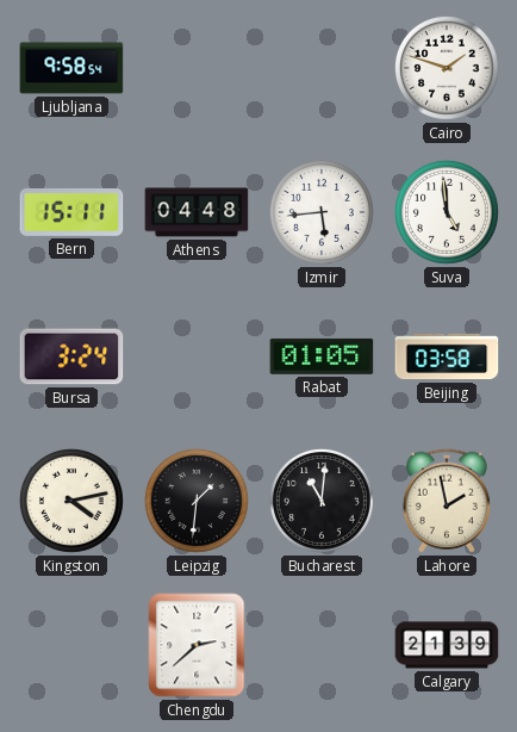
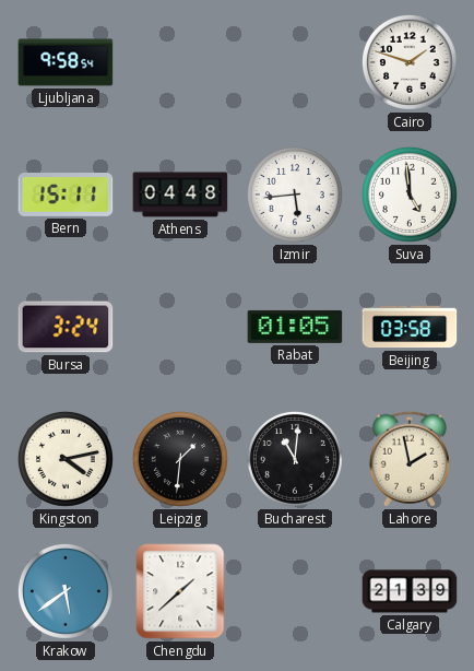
Krakow: none -> 5:39 (66, 591)
Chengdu: 2:38 -> 1:38 (180, 591)
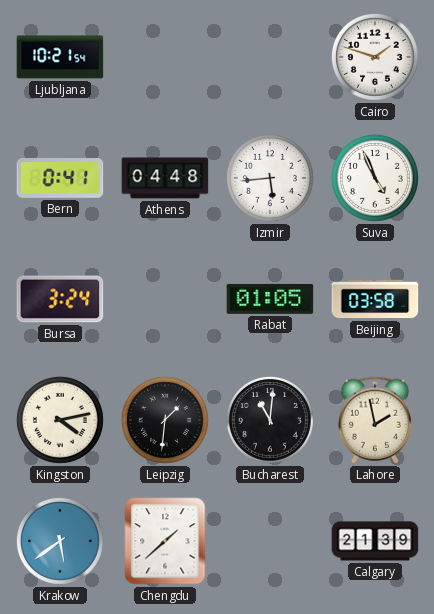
Ljubljana: 9:58 -> 10:21 (60, 57)
Bern: 15:11 -> 0:41 (60, 179)
Suva: 4:59 -> 4:56 (375, 178)
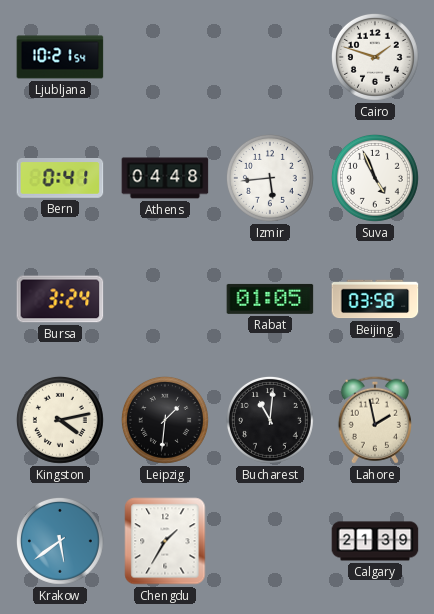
Chengdu: 1:38 -> 1:35 (165, 541)
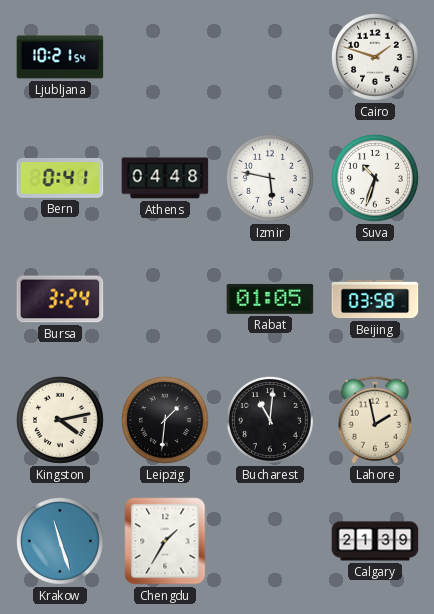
Izmir: 5:44 -> 5:47 (270, 178)
Suva: 4:56 -> 10:33 (375, 178)
Krakow: 5:39 -> 11:27 (60, 541)
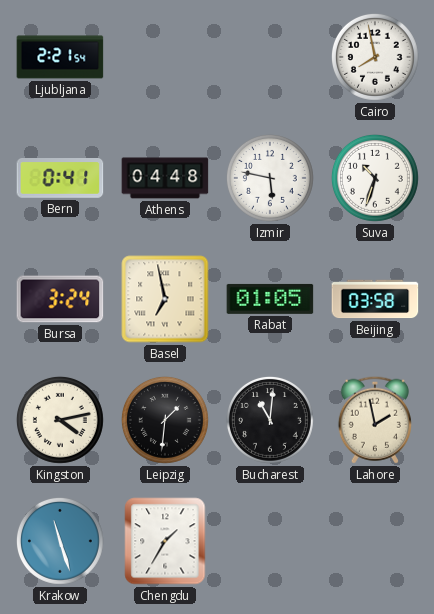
Ljubljana: 10:21 -> 2:21 (60, 57)
Cairo: 1:48 -> 7:58 (375, 57)
Basel: none -> 6:58 (165, 299)
Calgary: 21:39 -> none (375, 541)
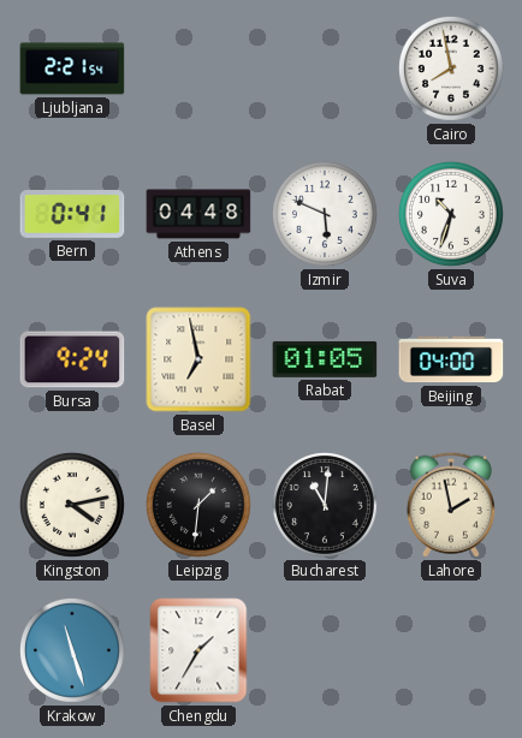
Izmir: 5:47 -> 5:49 (325, 214)
Bursa: 3:24 -> 9:24 (72, 359)
Beijing: 03:58 -> 04:00 (451, 359)
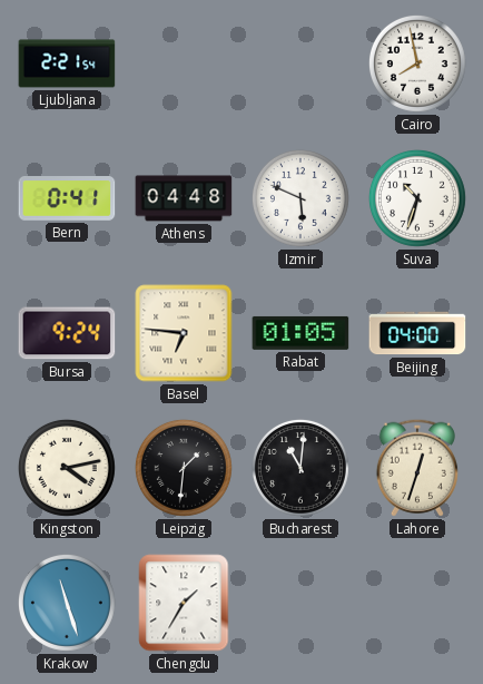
Basel: 6:58 -> 6:46 (184, 333)
Lahore: 1:58 -> 12:33 (417, 468)
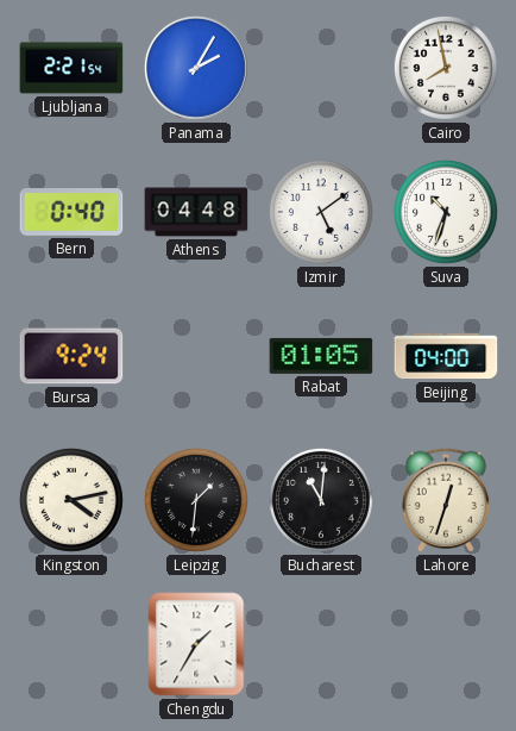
Panama: none -> 2:05 (197, 69)
Bern: 0:41 -> 0:40 (71, 213)
Izmir: 5:49 -> 5:09 (321, 212)
Basel: 6:46 -> none (184, 333)
Krakow: 11:27 -> none (67, 603)
